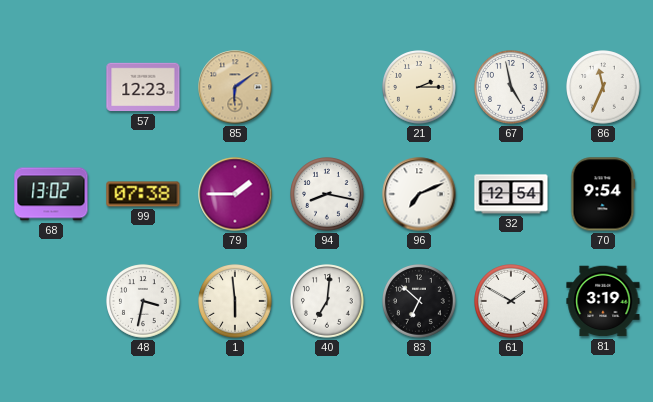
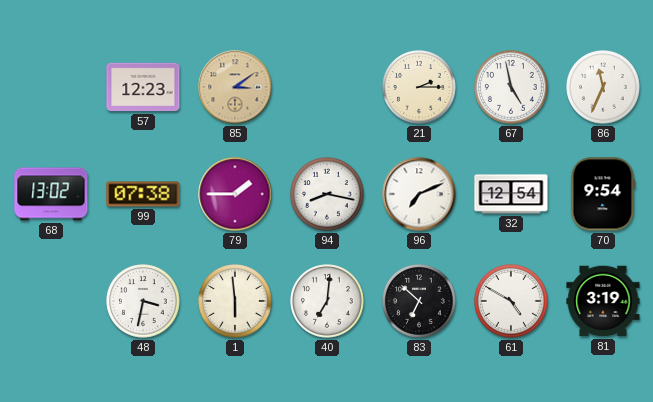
85: 6:09 -> 3:09 (235, 87)
61: 1:50 -> 4:50 (511, 301)
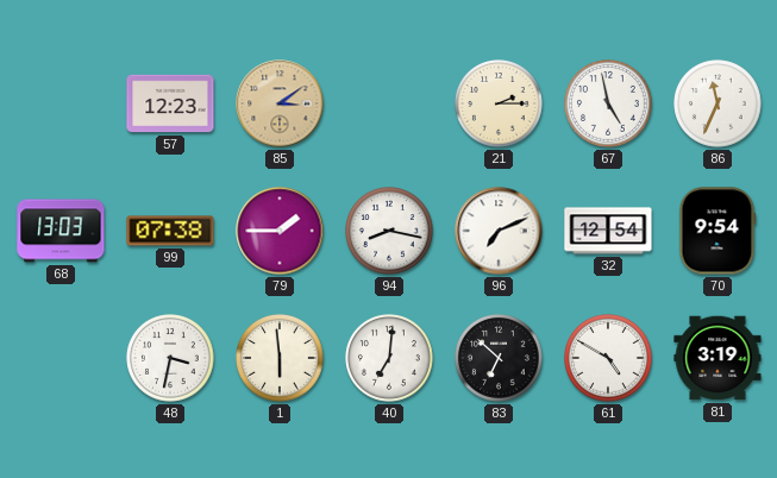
68: 13:02 -> 13:03 (61, 231)
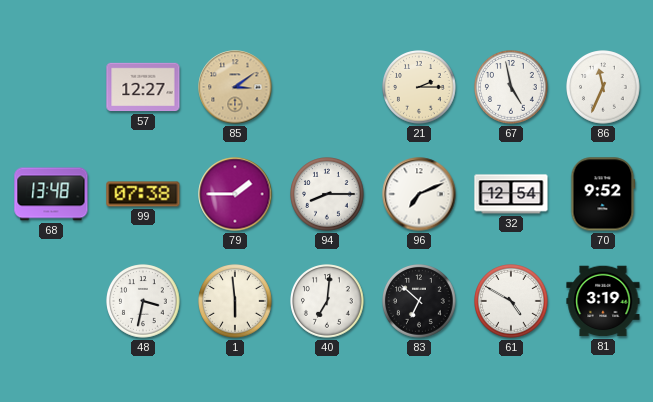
57: 12:23 -> 12:27 (143, 87)
68: 13:03 -> 13:48 (51, 194)
94: 8:17 -> 8:15 (327, 194)
70: 9:54 -> 9:52 (603, 194)
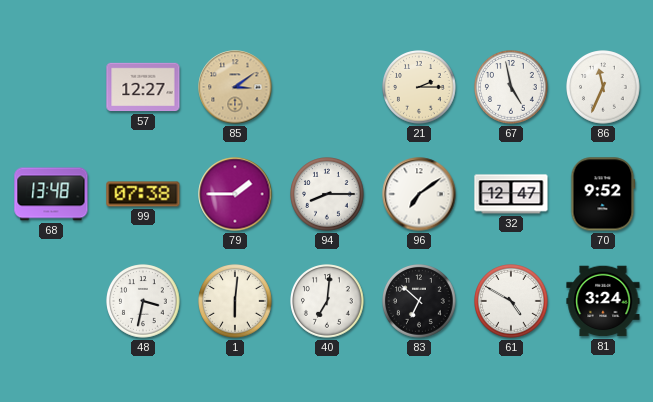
96: 7:11 -> 7:09 (419, 194)
32: 12:54 -> 12:47 (511, 194)
1: 5:59 -> 6:01 (235, 301)
81: 3:19 -> 3:24 (603, 301)
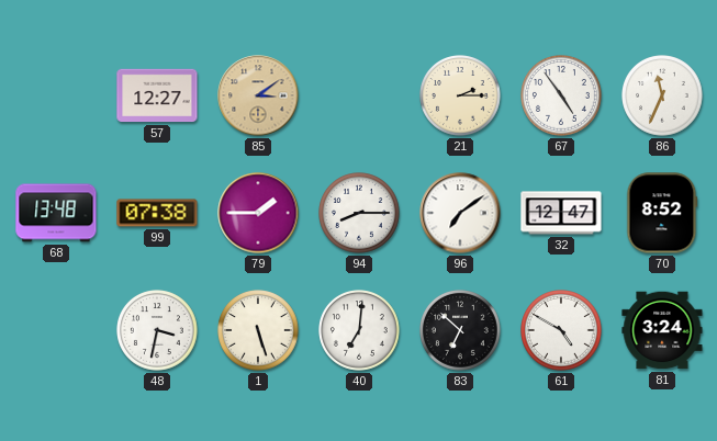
67: 4:58 -> 4:54 (561, 95)
70: 9:52 -> 8:52 (662, 213)
1: 6:01 -> 5:27 (258, 330)
